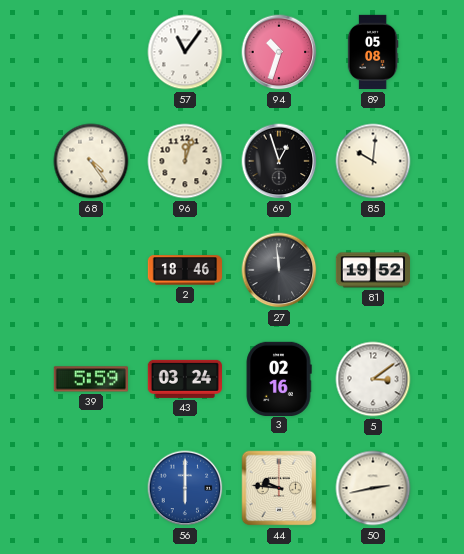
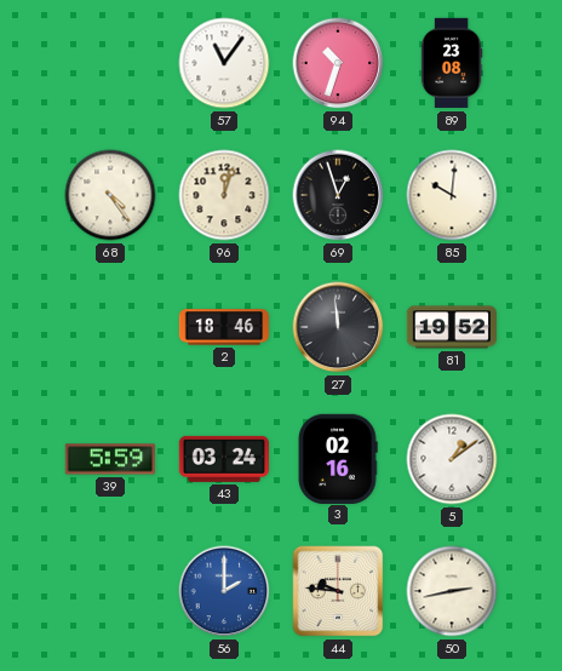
89: 05:08 -> 23:08 (452, 63)
5: 3:09 -> 1:09 (452, 459)
56: 6:00 -> 2:00 (224, 591)
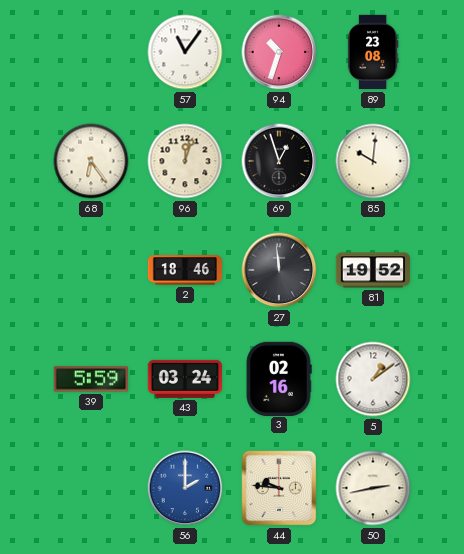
68: 4:24 -> 6:24 (91, 161)
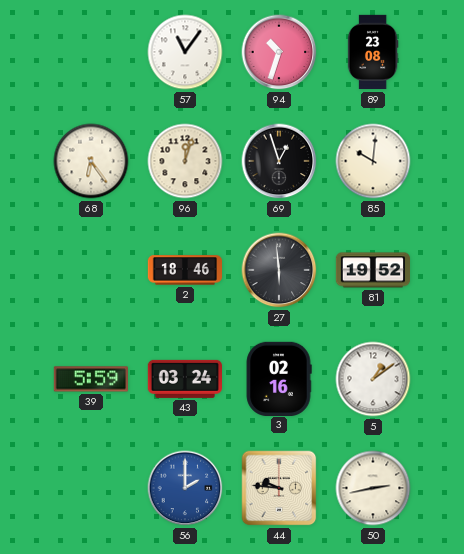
27: 11:59 -> 5:59 (279, 270)
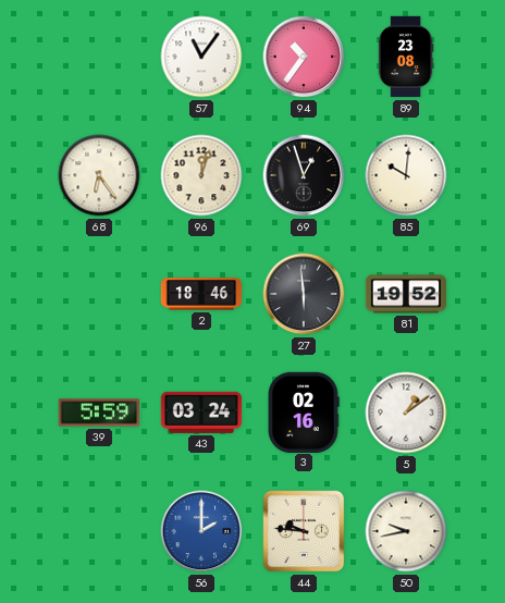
94: 10:33 -> 10:36 (304, 57)
50: 2:43 -> 9:43 (406, 531)
